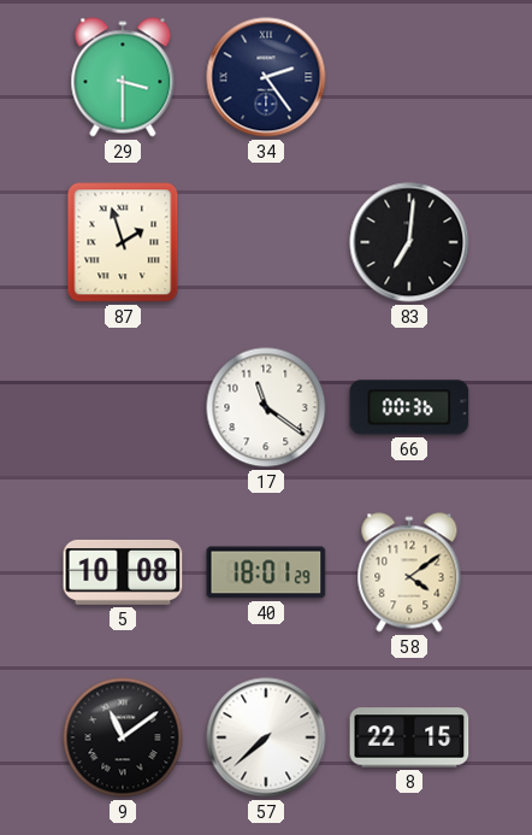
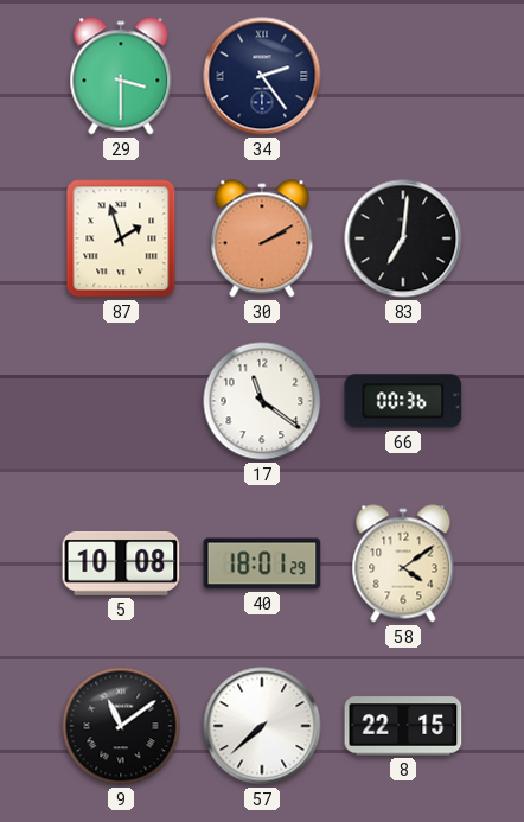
30: none -> 2:10 (262, 238)
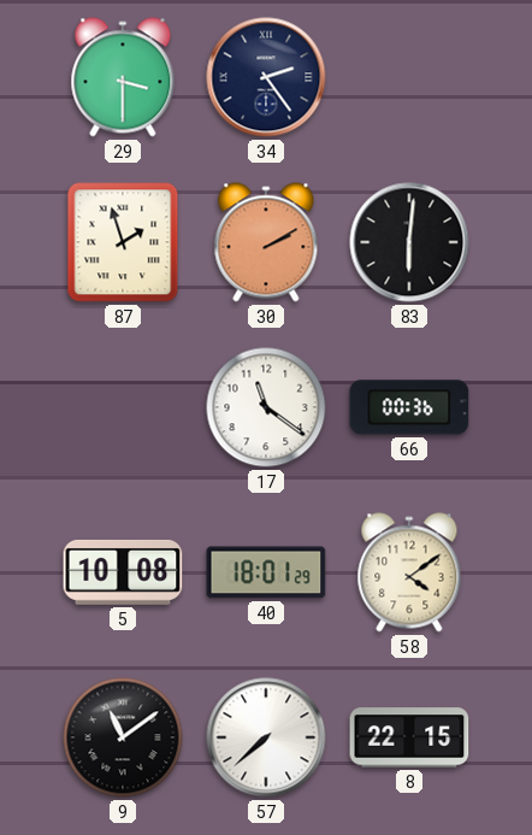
83: 7:01 -> 6:01 (409, 242)
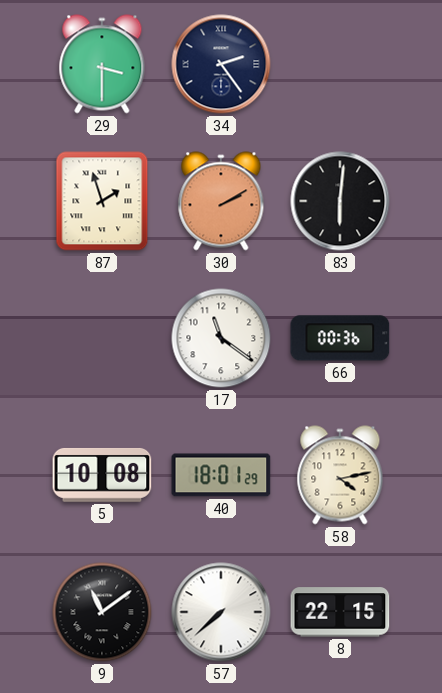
58: 4:09 -> 4:13 (340, 475)
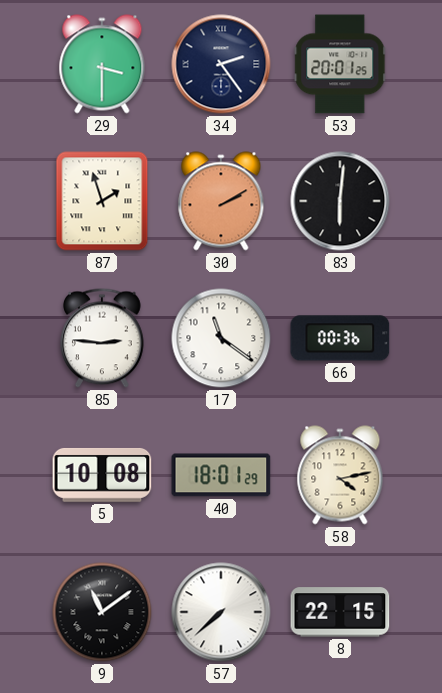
53: none -> 20:01 (340, 64)
85: none -> 2:46 (103, 338)
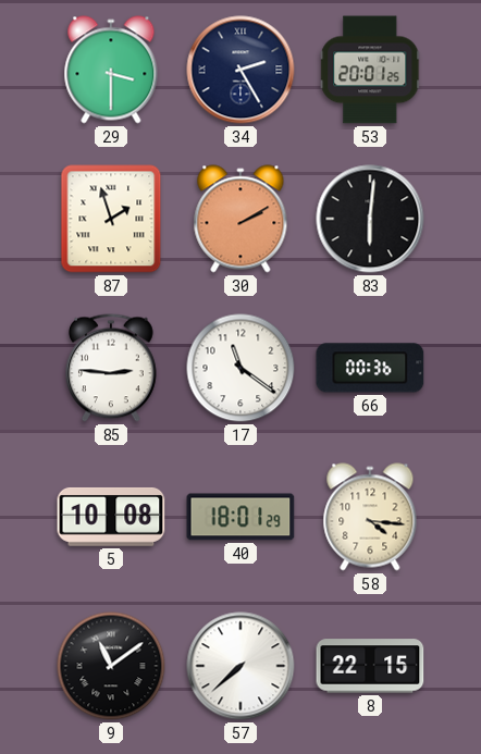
34: 2:24 -> 2:25 (240, 70)
58: 4:13 -> 4:16 (370, 517)
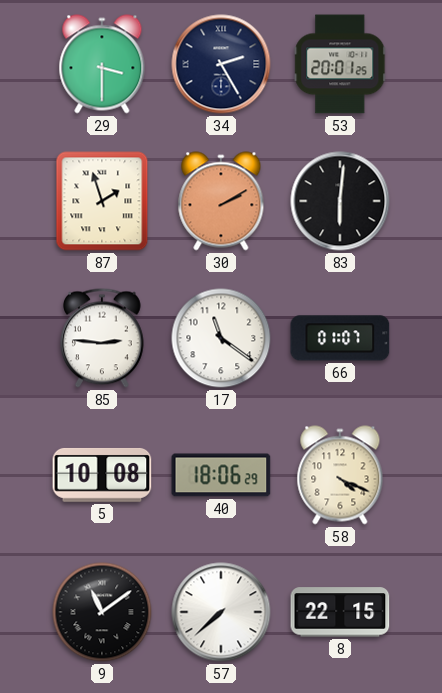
66: 00:36 -> 01:07 (340, 338)
40: 18:01 -> 18:06 (221, 475)
58: 4:16 -> 4:19 (340, 475)
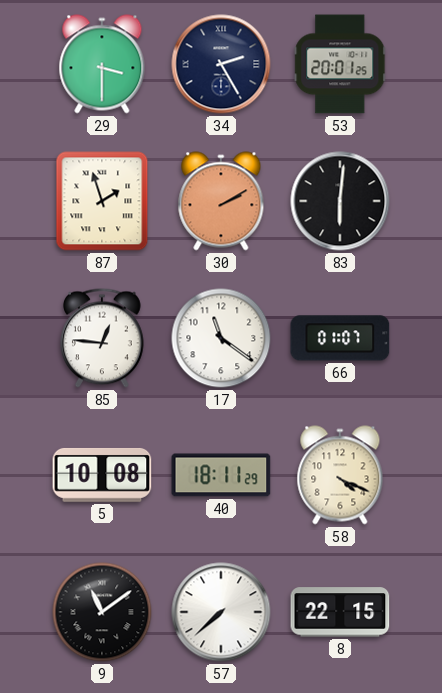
85: 2:46 -> 12:46 (103, 338)
40: 18:06 -> 18:11 (221, 475)
